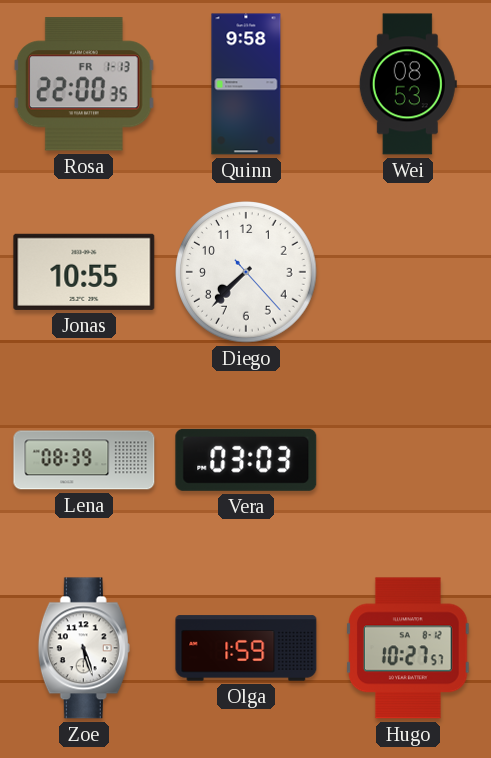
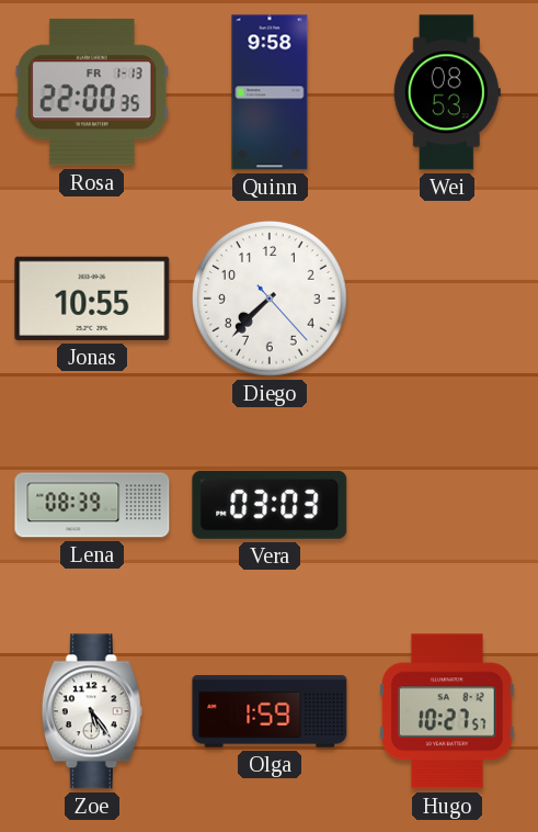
Zoe: 5:27 -> 5:24 (92, 711)
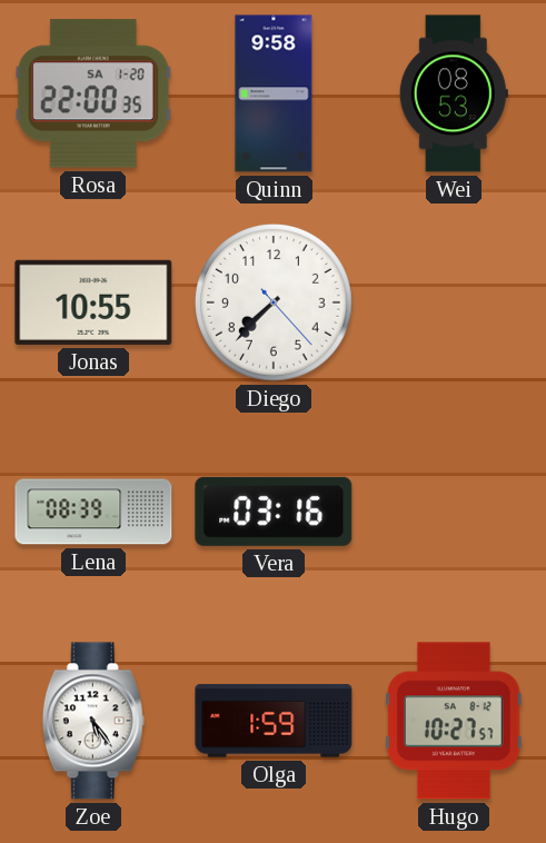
Rosa date: FR 1-13 -> SA 1-20 (93, 93)
Vera: 03:03 -> 03:16 (274, 512)
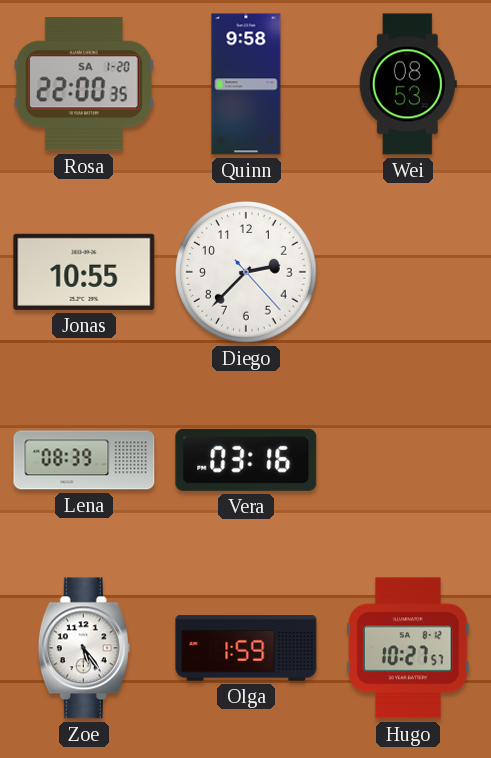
Diego: 7:37 -> 2:37 (247, 273)
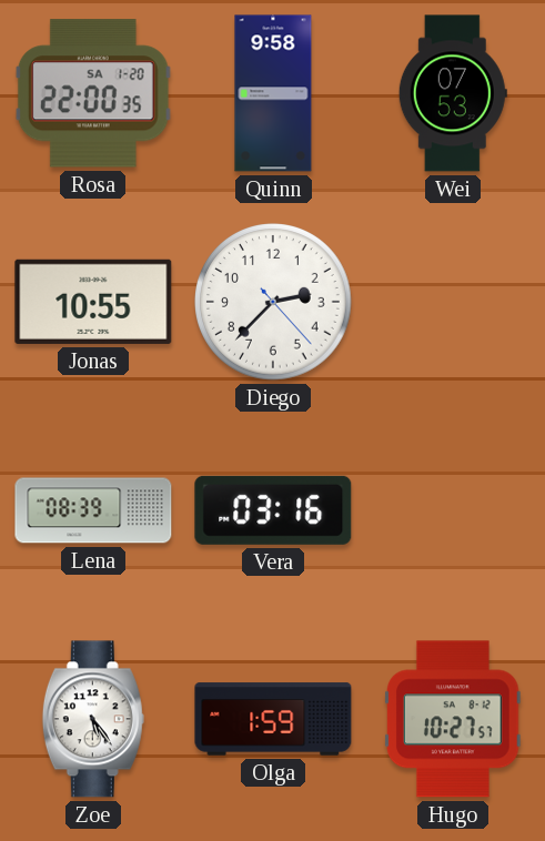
Wei: 08:53 -> 07:53 (453, 93)
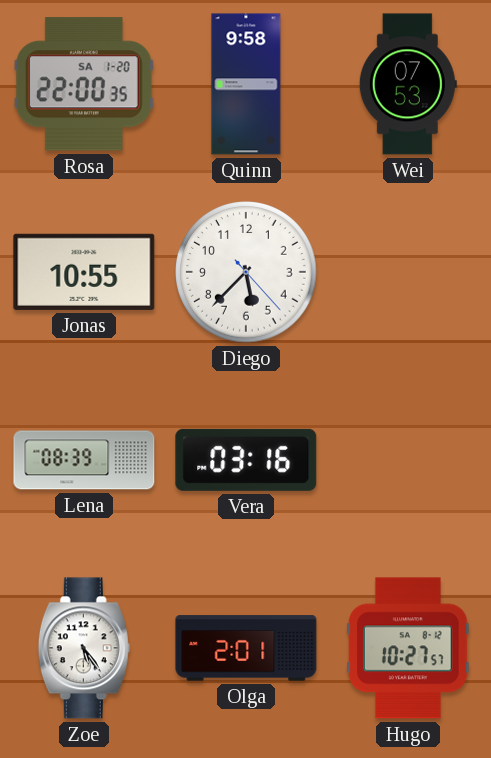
Diego: 2:37 -> 5:37 (247, 273)
Olga: 1:59 -> 2:01 (246, 648)
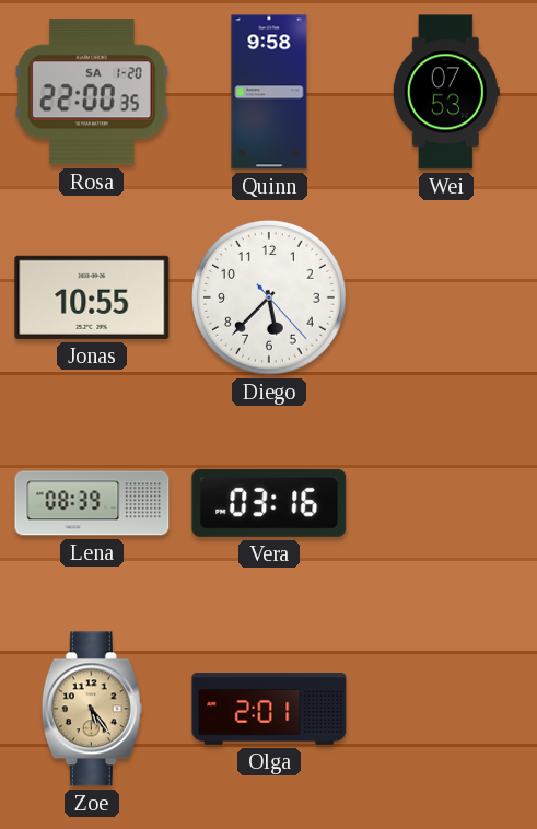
Zoe dial: white -> champagne (92, 709)
Hugo: 10:27 -> none (409, 648)
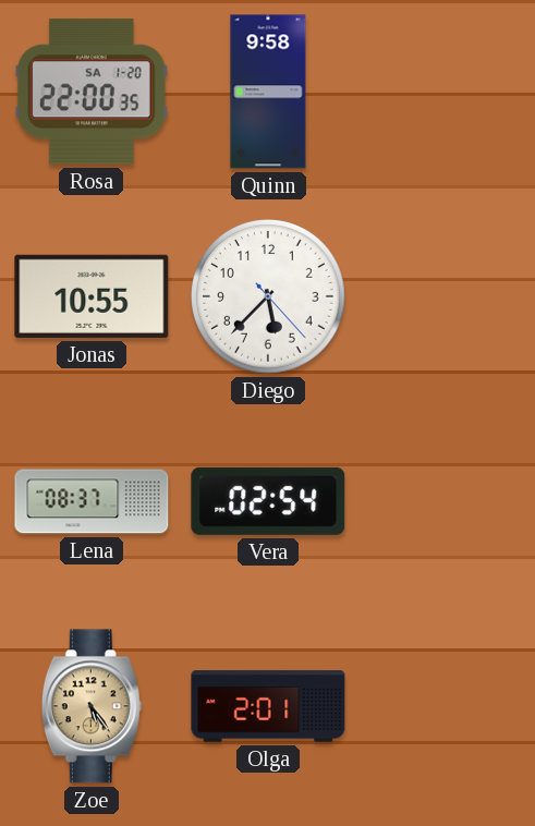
Wei: 07:53 -> none (446, 92)
Lena: 08:39 -> 08:37 (92, 501)
Vera: 03:16 -> 02:54 (268, 501)
